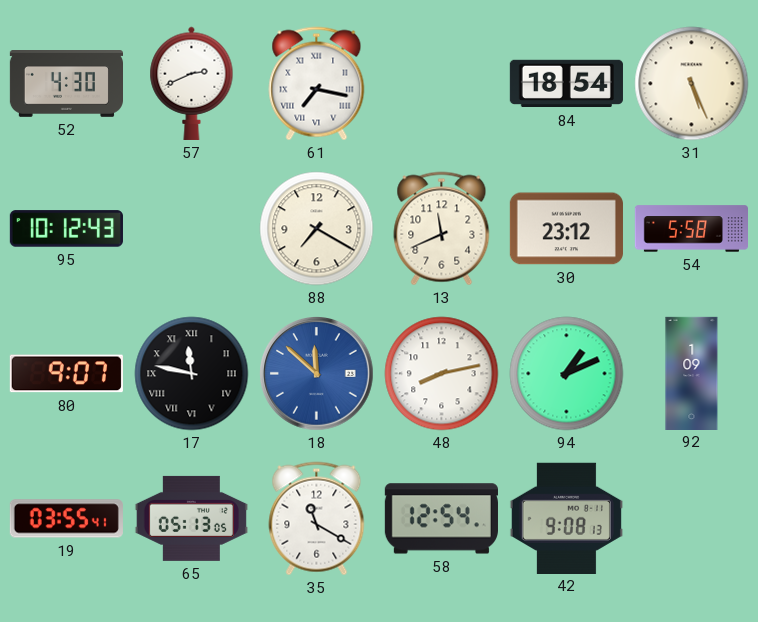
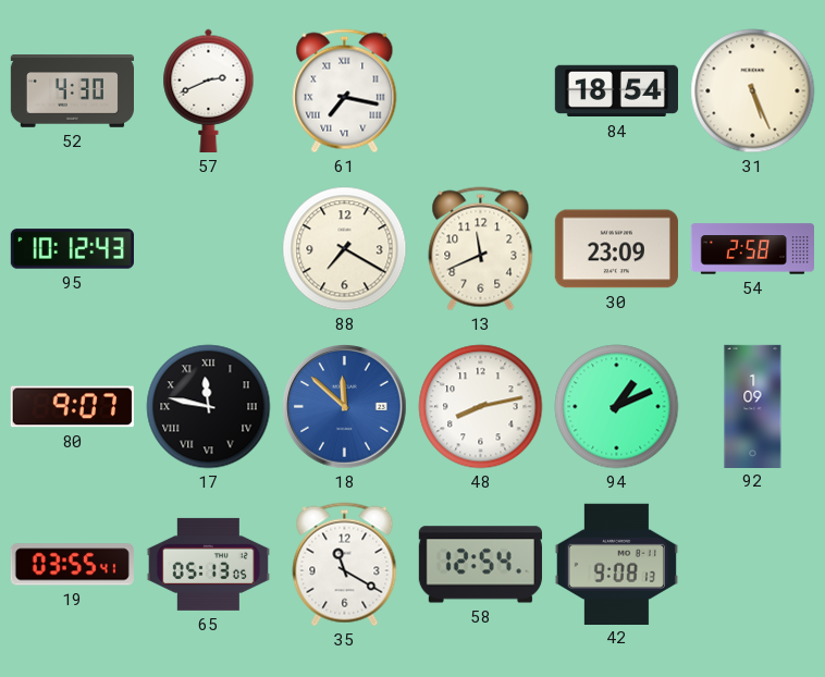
30: 23:12 -> 23:09 (616, 249)
54: 5:58 -> 2:58 (752, 249)
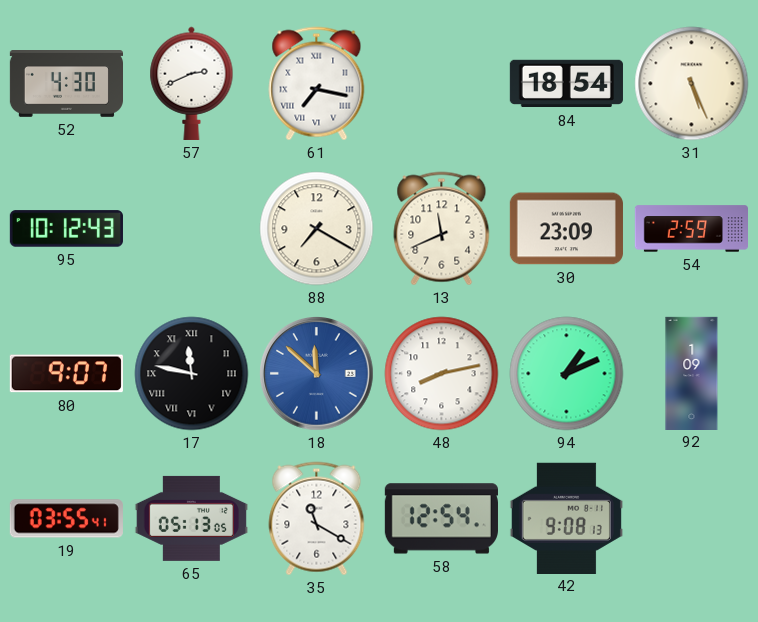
54: 2:58 -> 2:59 (691, 229)
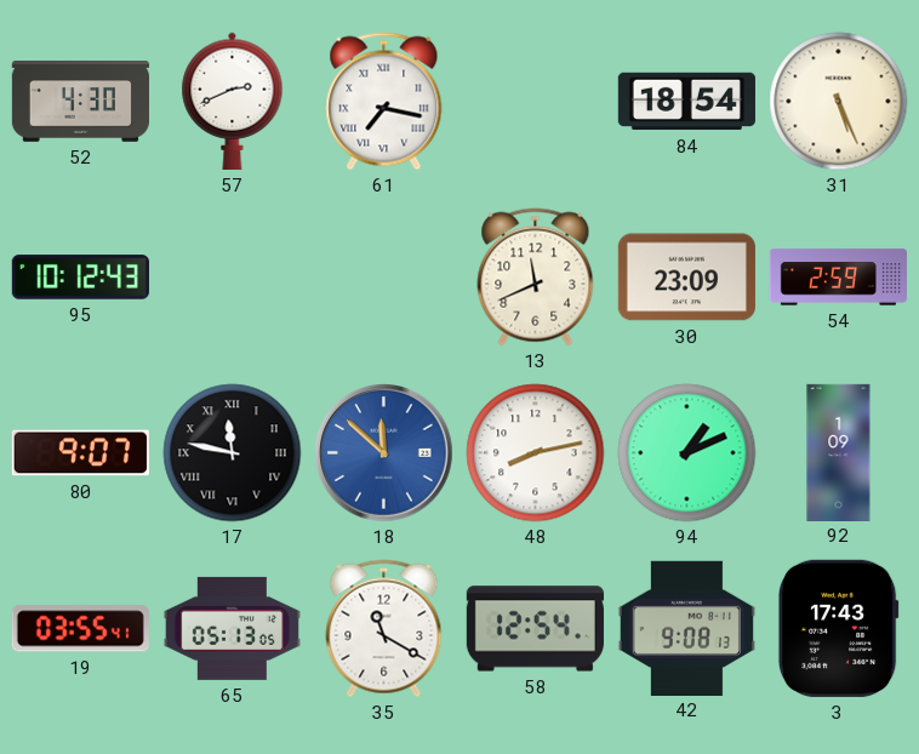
88: 7:20 -> none (317, 229)
3: none -> 17:43 (838, 628)
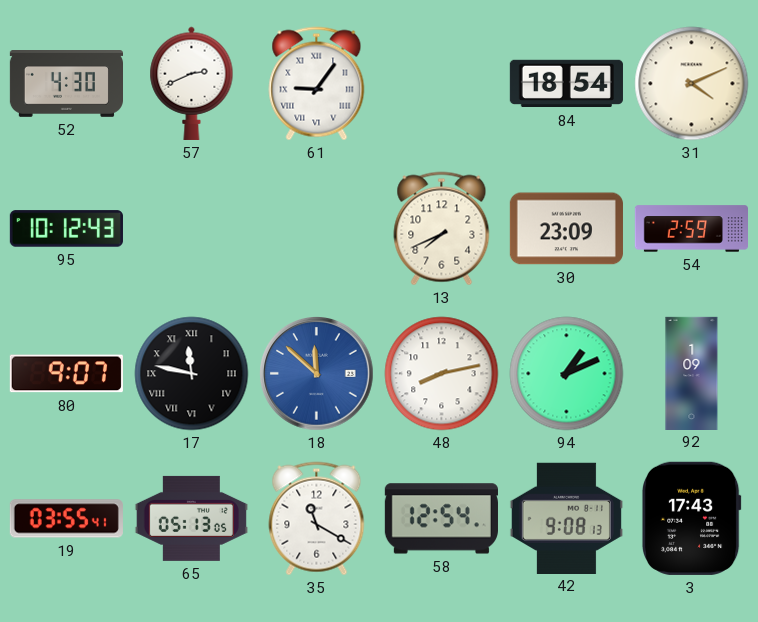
61: 7:17 -> 9:06 (317, 84)
31: 5:26 -> 4:11 (692, 84)
13: 11:41 -> 7:41 (442, 229)
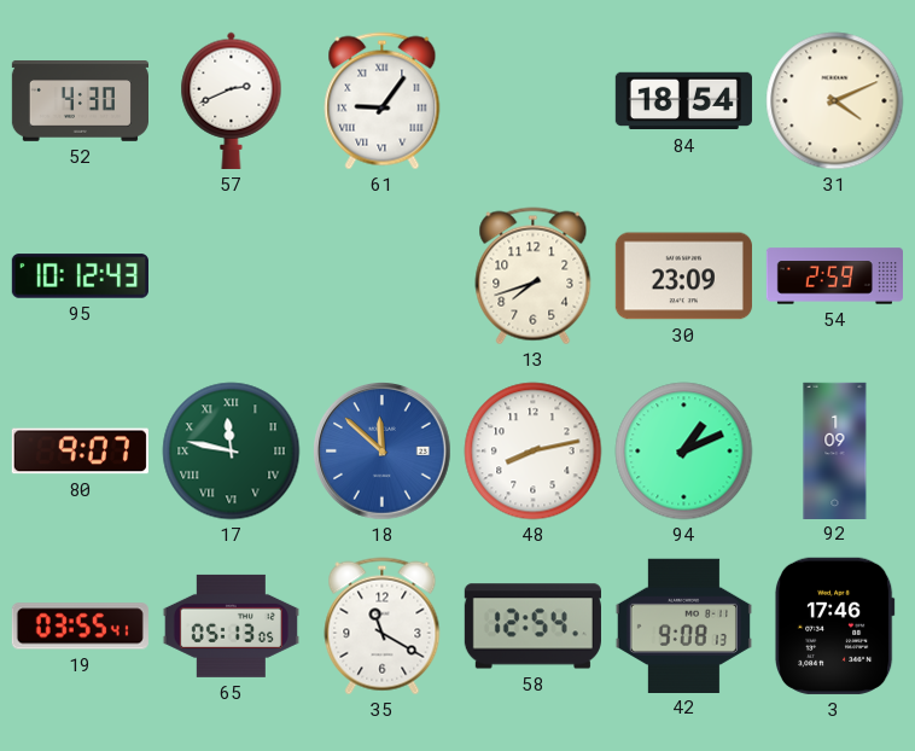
13: 7:41 -> 7:42 (534, 276)
17 dial: black -> green (232, 452)
3: 17:43 -> 17:46 (834, 625)
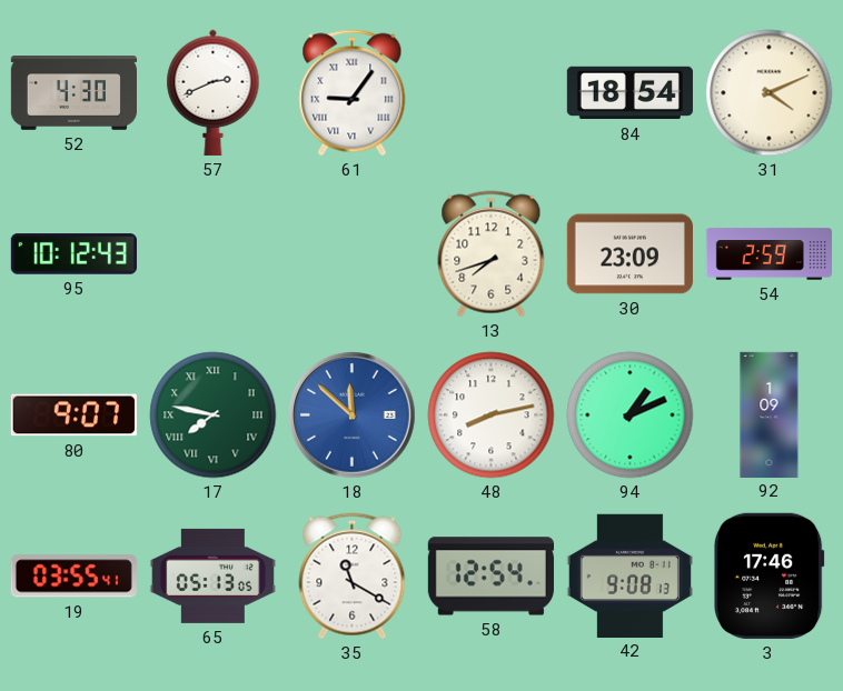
17: 11:47 -> 7:47 (214, 415)
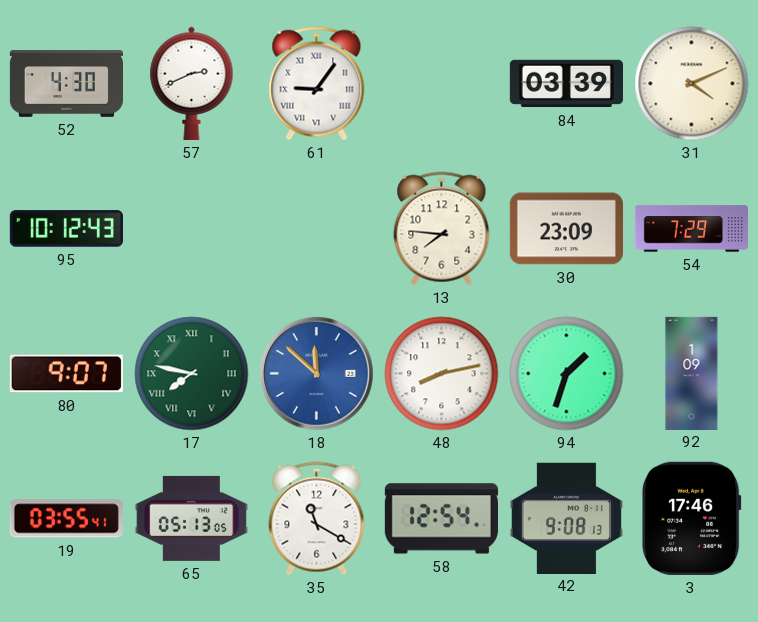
84: 18:54 -> 03:39 (566, 84)
13: 7:42 -> 7:46 (442, 229)
54: 2:59 -> 7:29 (691, 229)
94: 1:11 -> 1:33 (567, 374)
